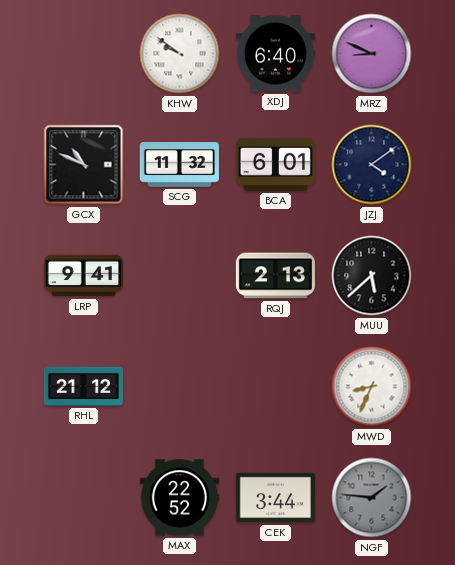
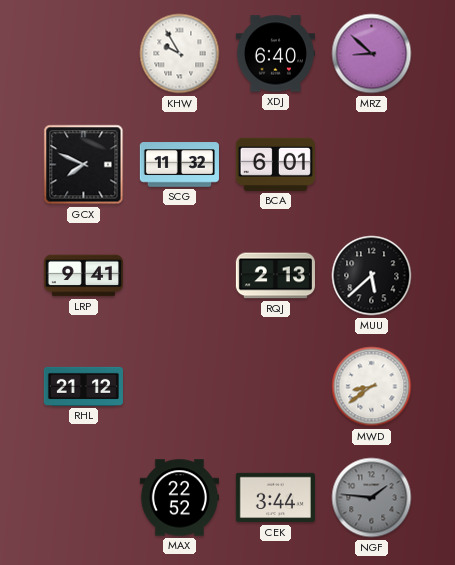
KHW: 9:51 -> 9:55 (180, 54)
MRZ: 8:49 -> 8:52 (372, 54)
GCX: 10:49 -> 7:49 (84, 165)
JZJ: 4:09 -> none (372, 165)
MWD: 8:34 -> 8:39 (372, 387)
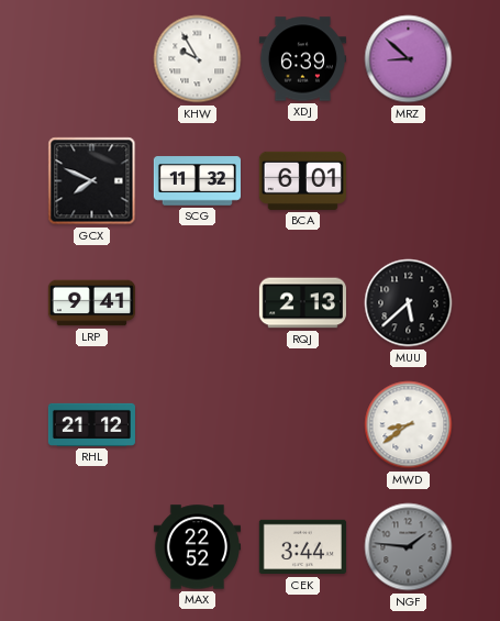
XDJ: 6:40 -> 6:39 (302, 59)
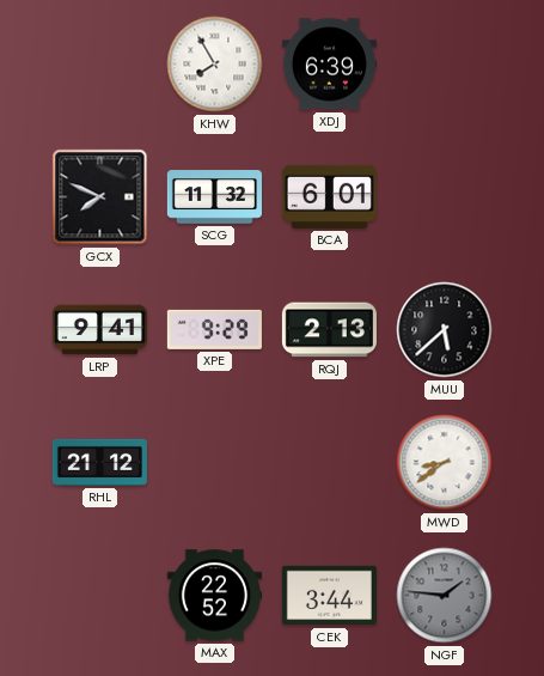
KHW: 9:55 -> 7:55 (215, 65)
MRZ: 8:52 -> none (409, 59)
XPE: none -> 9:29 (214, 329)
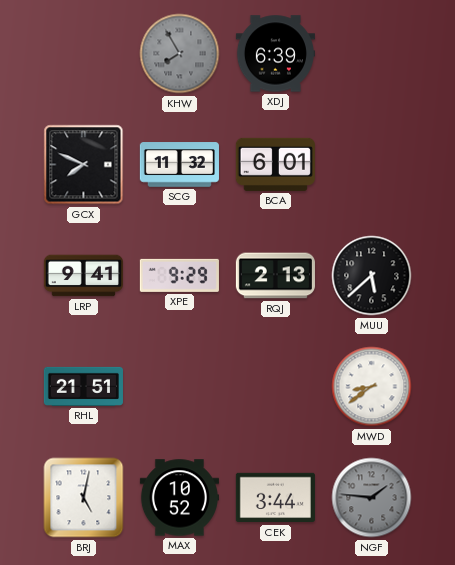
KHW dial: white -> grey (180, 54)
RHL: 21:12 -> 21:51 (83, 386)
BRJ: none -> 5:02 (84, 498)
MAX: 22:52 -> 10:52 (179, 498)
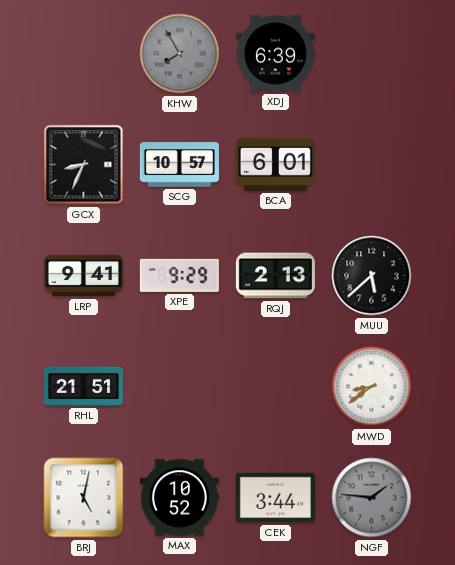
GCX: 7:49 -> 8:34 (84, 165)
SCG: 11:32 -> 10:57 (179, 165)
